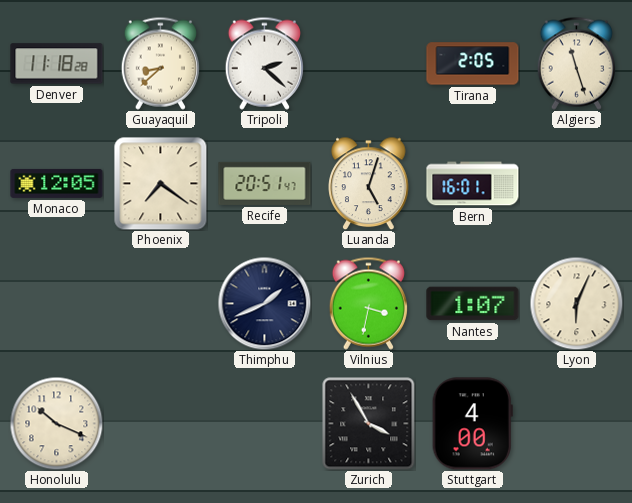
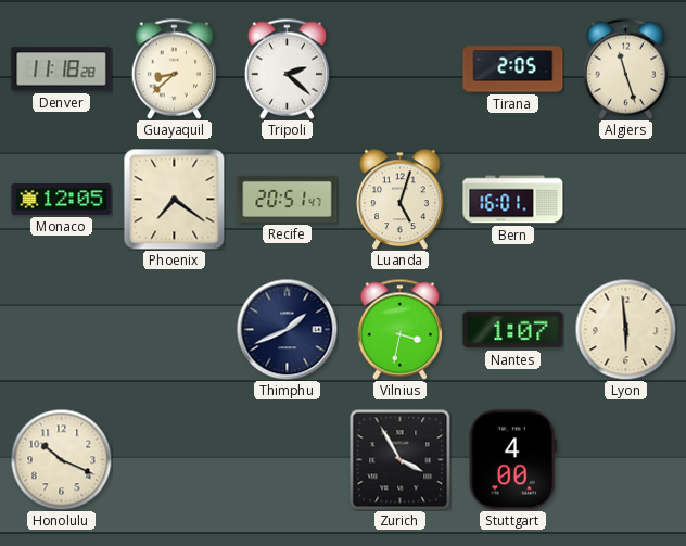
Lyon: 6:04 -> 5:59 (625, 329)
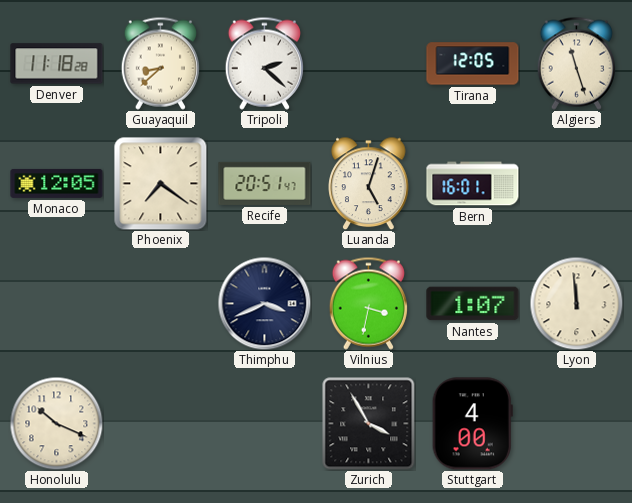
Tirana: 2:05 -> 12:05 (473, 64)
Thimphu: 1:41 -> 3:41 (264, 303)
Lyon: 5:59 -> 11:59 (576, 303)
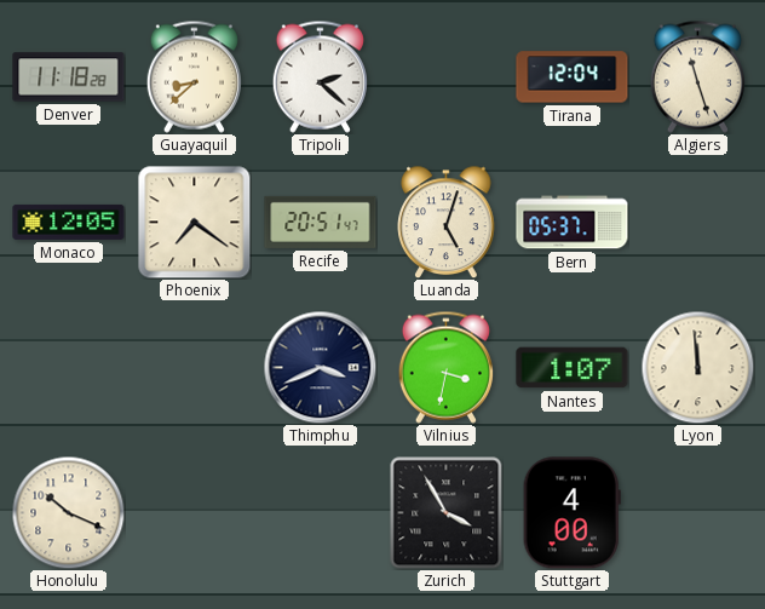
Tirana: 12:05 -> 12:04 (573, 77)
Bern: 16:01 -> 05:37 (573, 223)
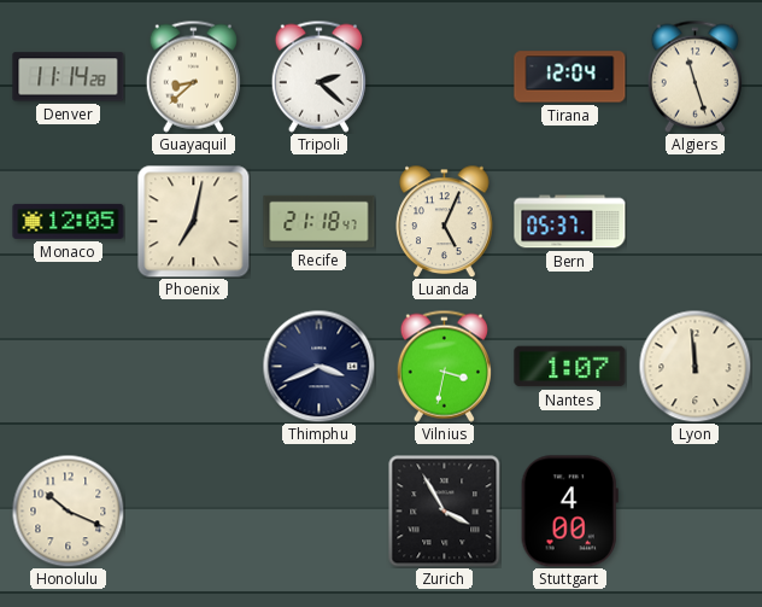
Denver: 11:18 -> 11:14 (69, 77)
Phoenix: 7:21 -> 7:02 (194, 222)
Recife: 20:51 -> 21:18 (320, 221)
Luanda: 5:03 -> 5:04 (445, 221)
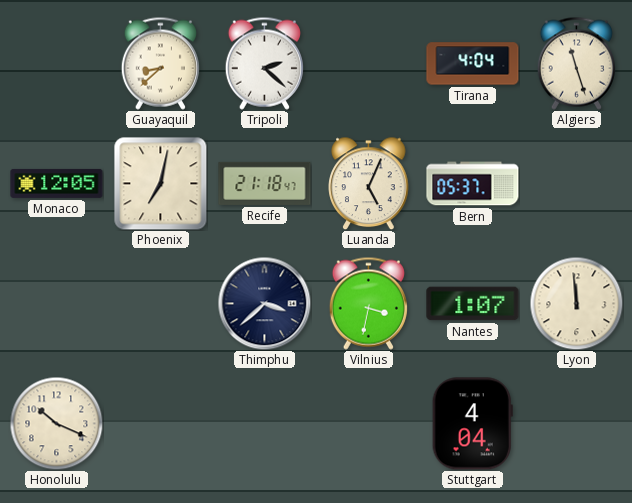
Denver: 11:14 -> none (69, 77)
Tirana: 12:04 -> 4:04 (473, 64)
Thimphu: 3:41 -> 3:38 (264, 303)
Zurich: 3:55 -> none (444, 510)
Stuttgart: 4:00 -> 4:04 (472, 424)
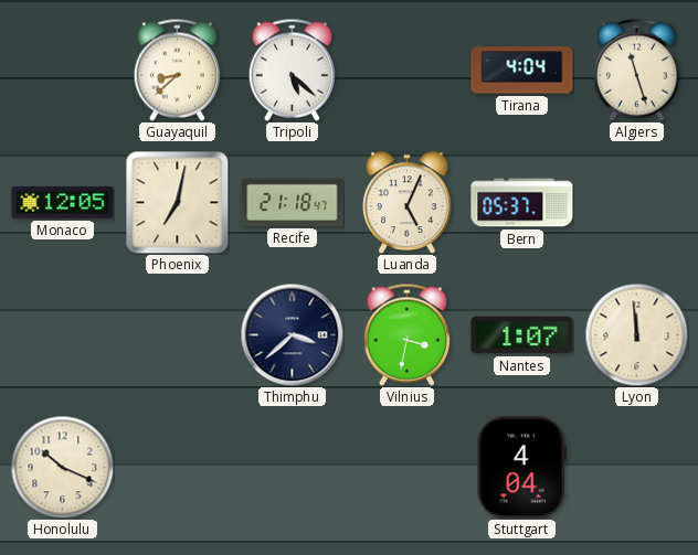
Tripoli: 2:22 -> 5:22 (292, 70)
